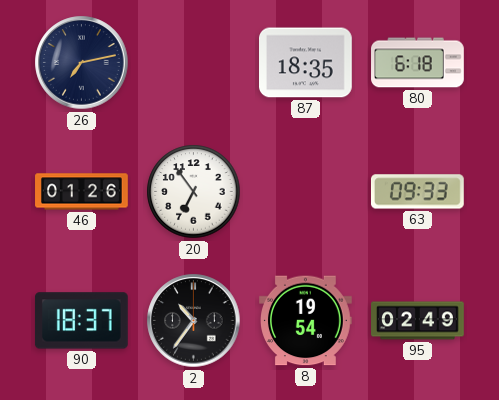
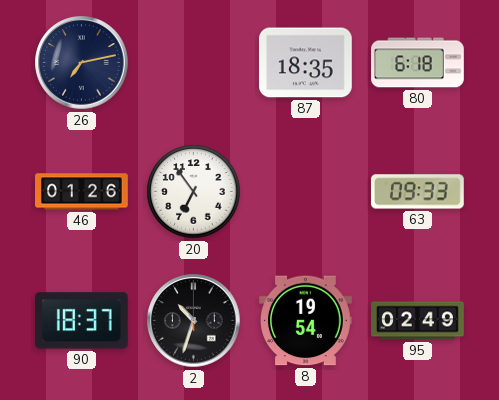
2: 10:36 -> 10:33 (194, 321)
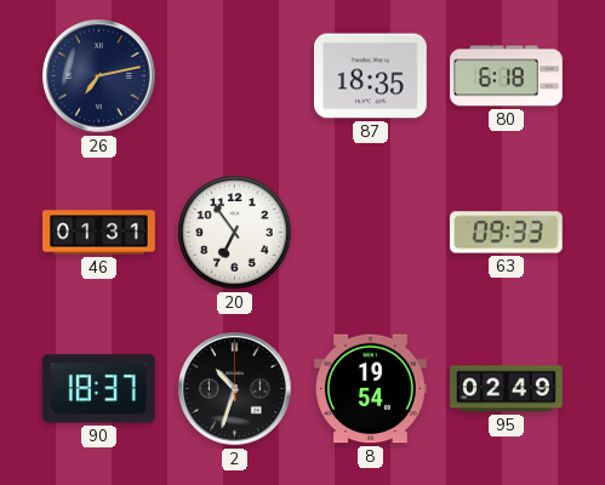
46: 01:26 -> 01:31 (99, 233)
